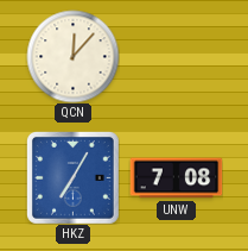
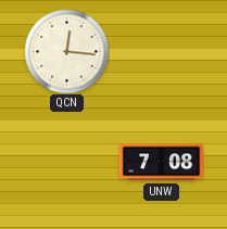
QCN: 12:07 -> 12:16 (66, 51)
HKZ: 7:05 -> none (72, 177)
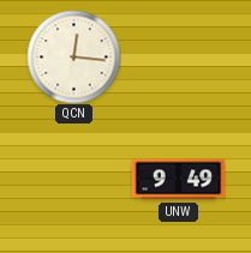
UNW: 7:08 -> 9:49 (178, 180)
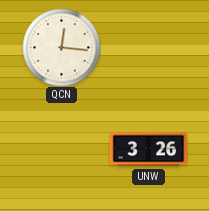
UNW: 9:49 -> 3:26 (148, 150)
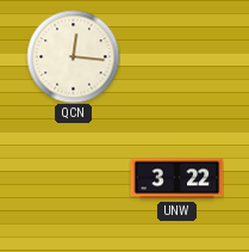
UNW: 3:26 -> 3:22 (176, 179)
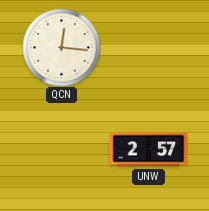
UNW: 3:22 -> 2:57 (148, 150)
